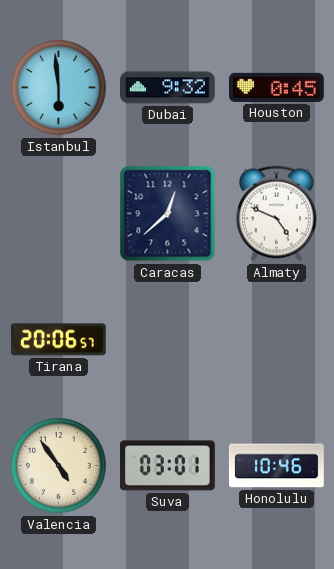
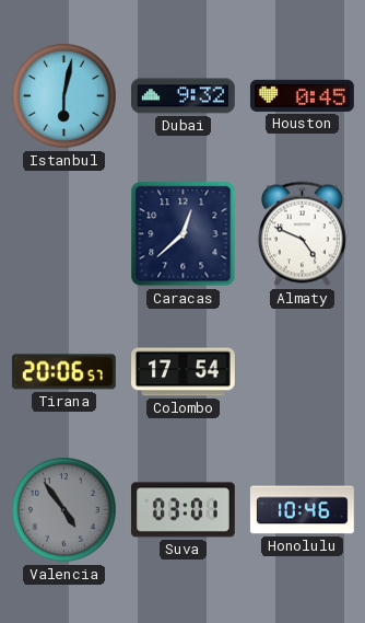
Istanbul: 5:59 -> 6:02 (64, 96)
Colombo: none -> 17:54 (184, 372)
Valencia dial: cream -> grey (64, 510)
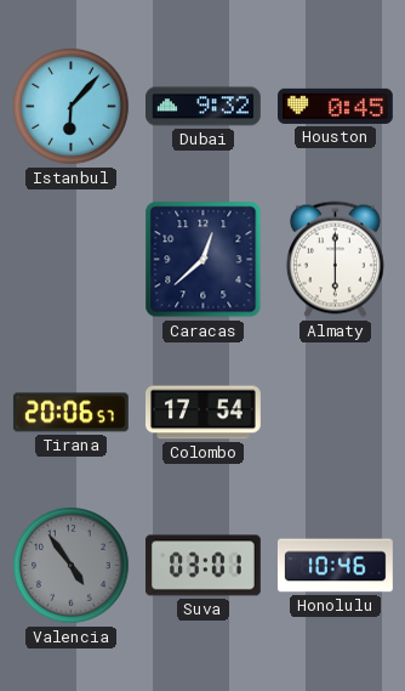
Istanbul: 6:02 -> 6:07 (72, 107)
Almaty: 4:49 -> 6:00 (335, 260)
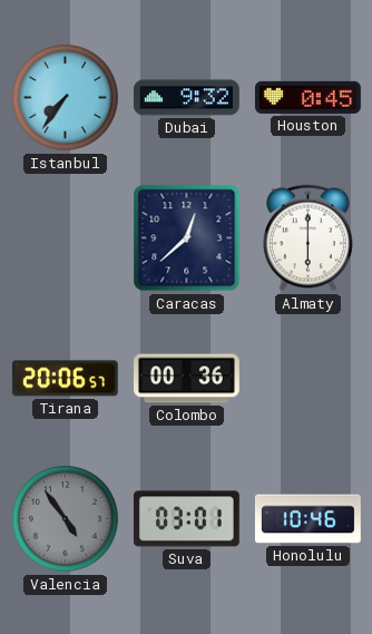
Istanbul: 6:07 -> 7:36 (66, 98)
Colombo: 17:54 -> 00:36 (187, 379)
